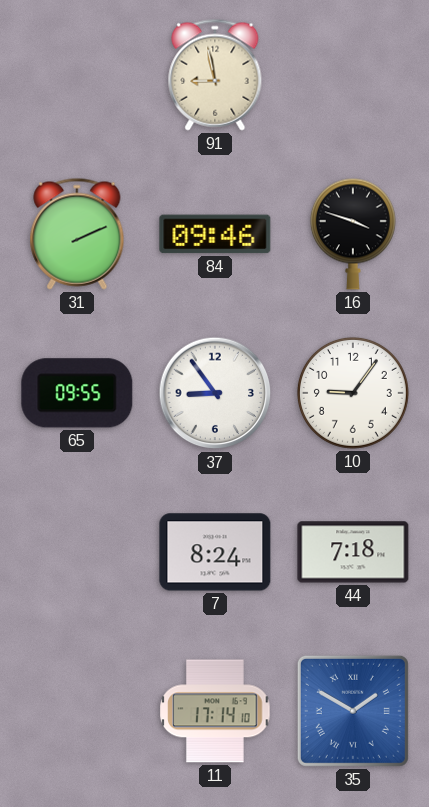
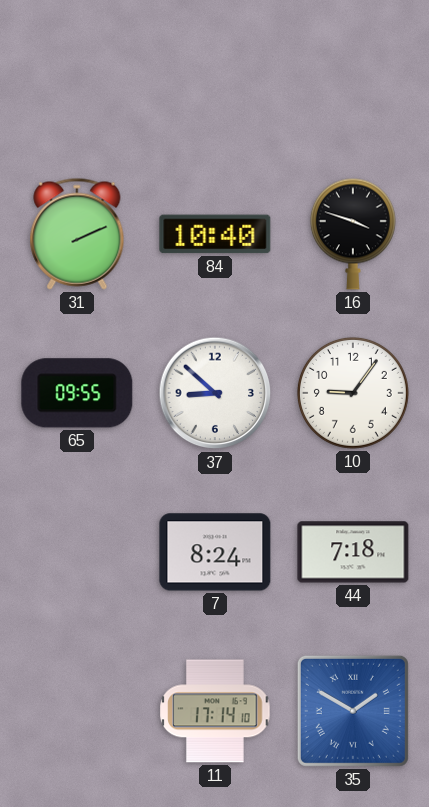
91: 8:58 -> none (215, 75)
84: 09:46 -> 10:40 (215, 234)
37: 8:54 -> 8:52 (215, 393)
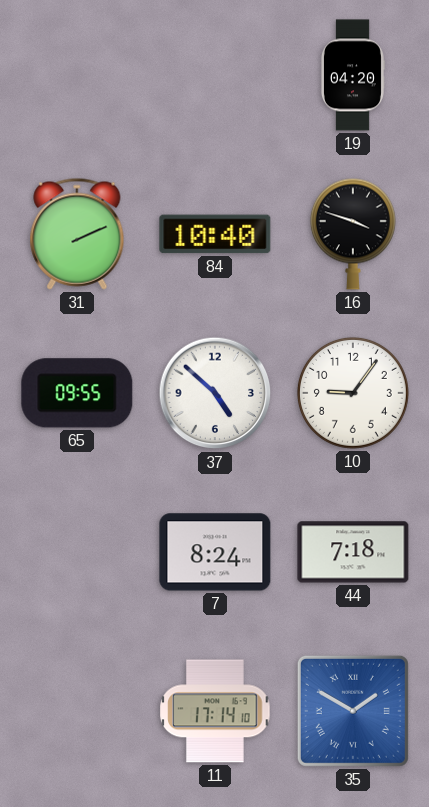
19: none -> 04:20 (352, 75)
37: 8:52 -> 4:52 (215, 393)
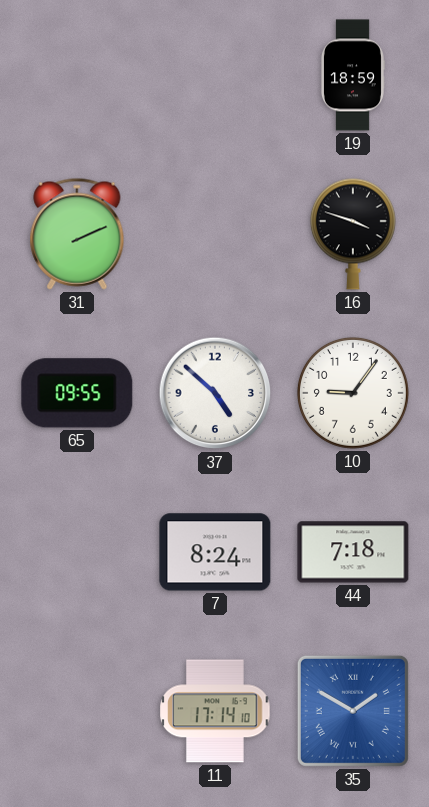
19: 04:20 -> 18:59 (352, 75)
84: 10:40 -> none (215, 234)
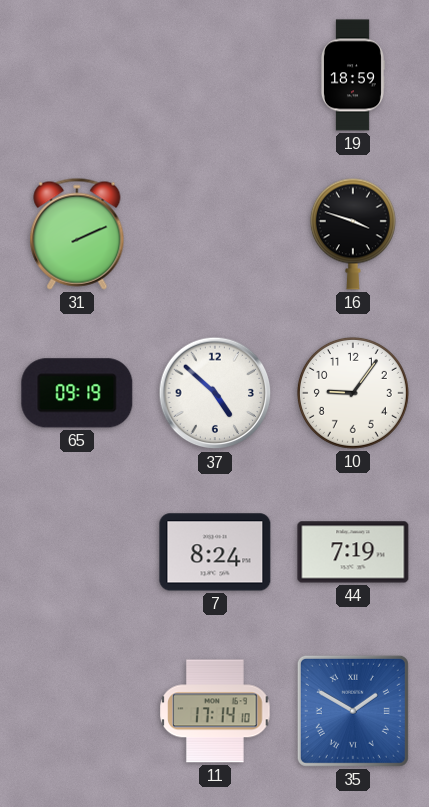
65: 09:55 -> 09:19 (77, 393)
44: 7:18 -> 7:19 (353, 552)
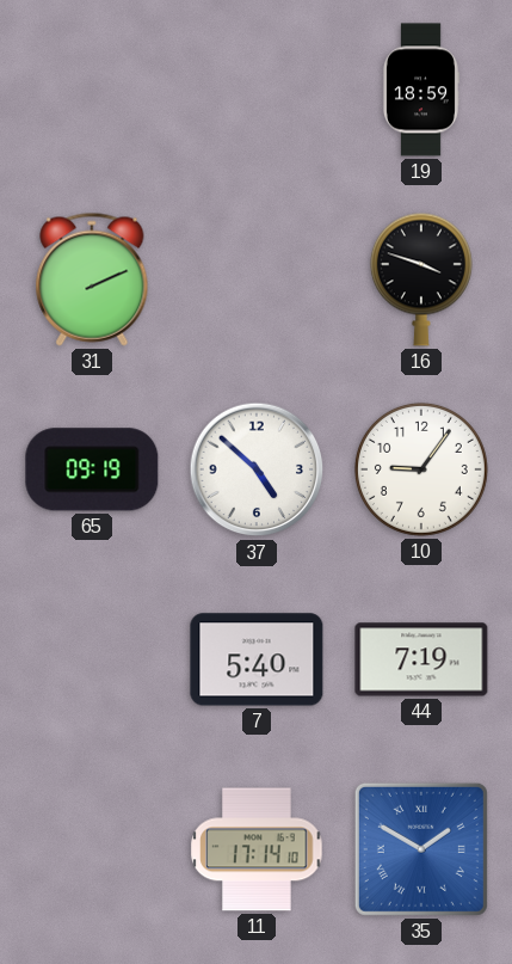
7: 8:24 -> 5:40 (257, 659)
